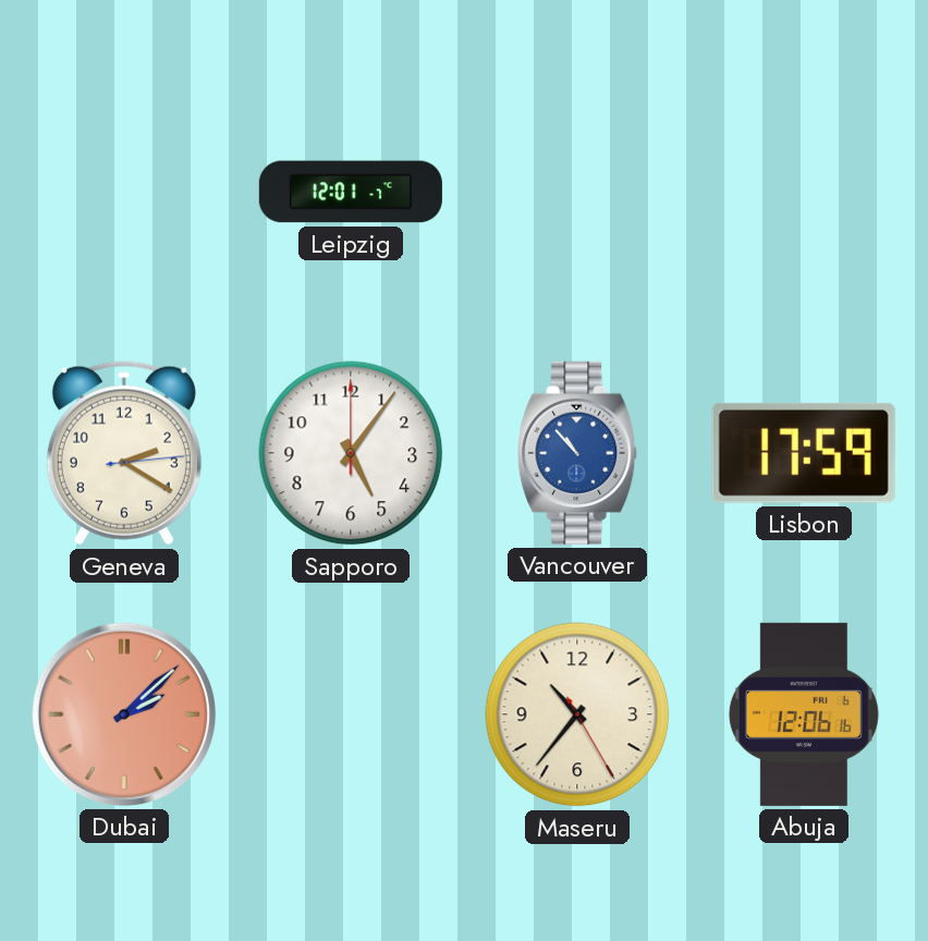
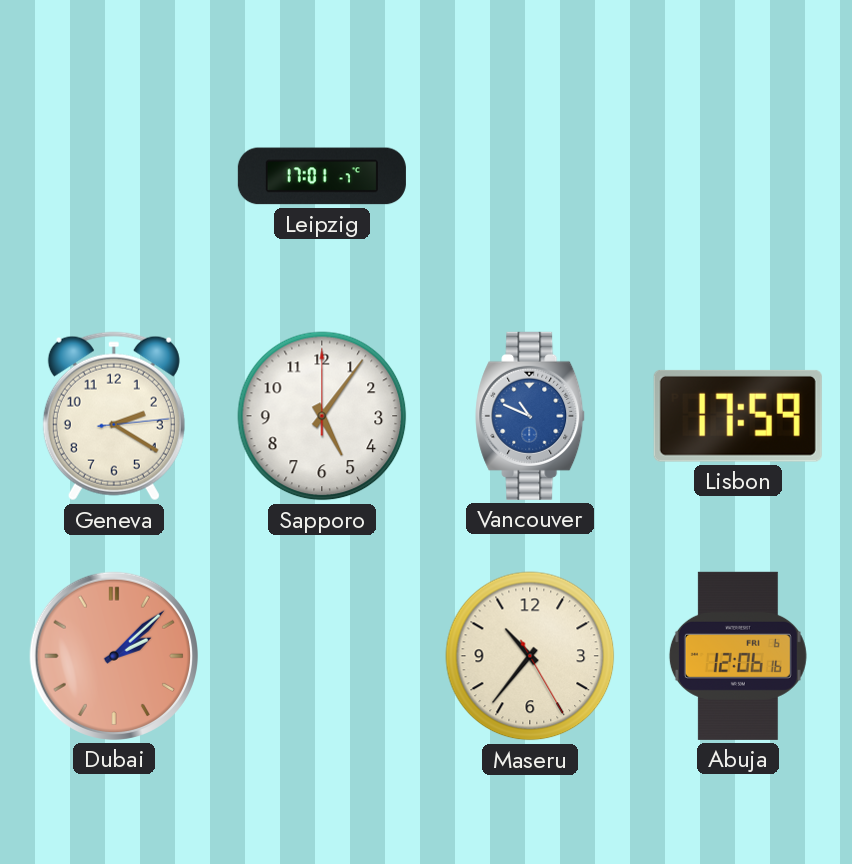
Leipzig: 12:01 -> 17:01 (322, 176)
Vancouver: 10:53 -> 10:49 (531, 416)
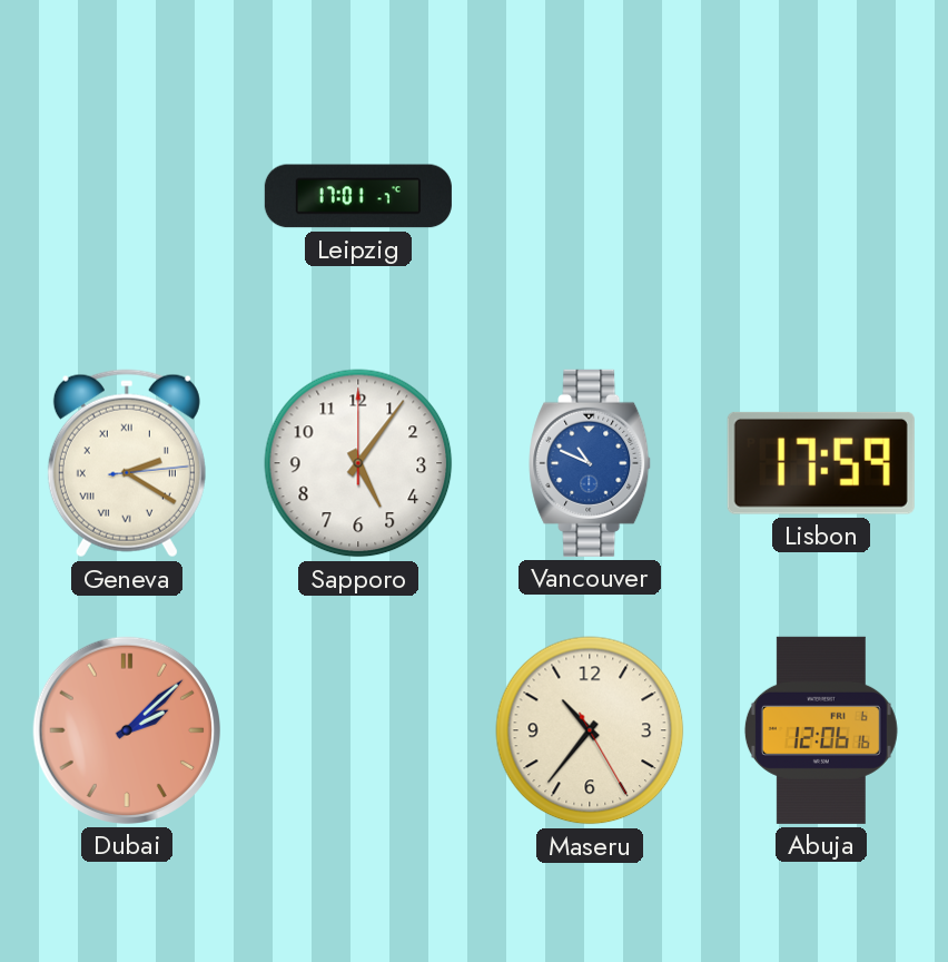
Geneva numerals: Arabic -> Roman (127, 463)
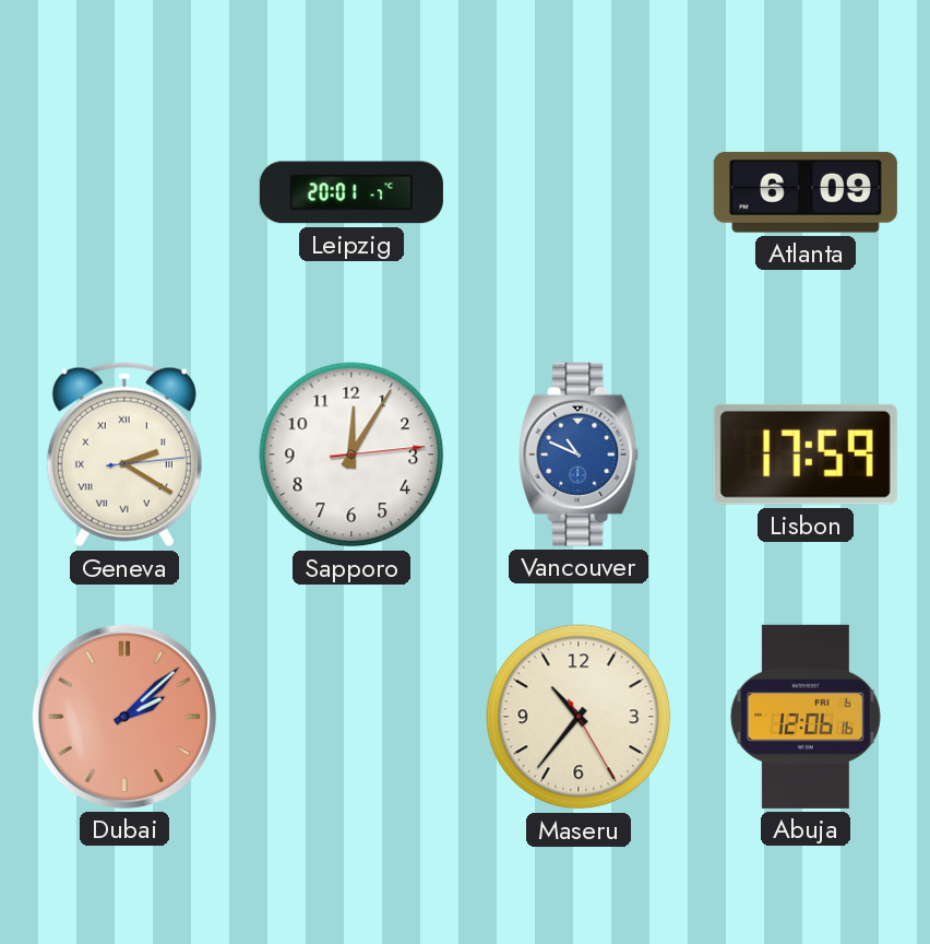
Leipzig: 17:01 -> 20:01 (351, 192)
Atlanta: none -> 6:09 (806, 192)
Sapporo: 5:06 -> 12:05 (351, 455)
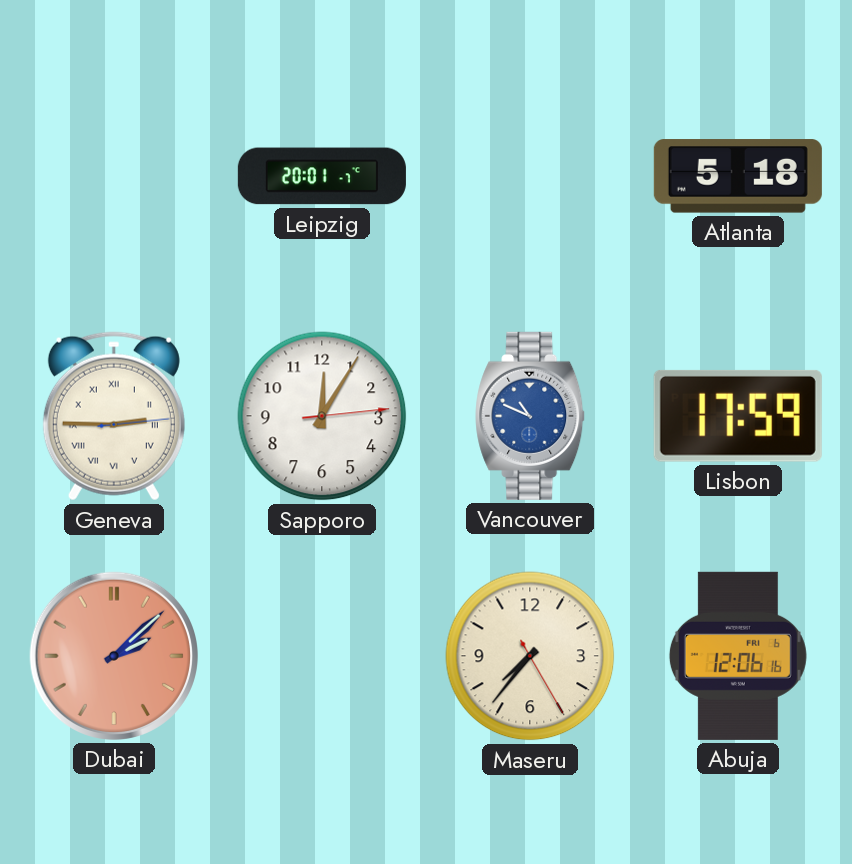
Atlanta: 6:09 -> 5:18 (738, 176)
Geneva: 2:20 -> 2:45 (114, 416)
Maseru: 10:36 -> 7:36 (530, 656)
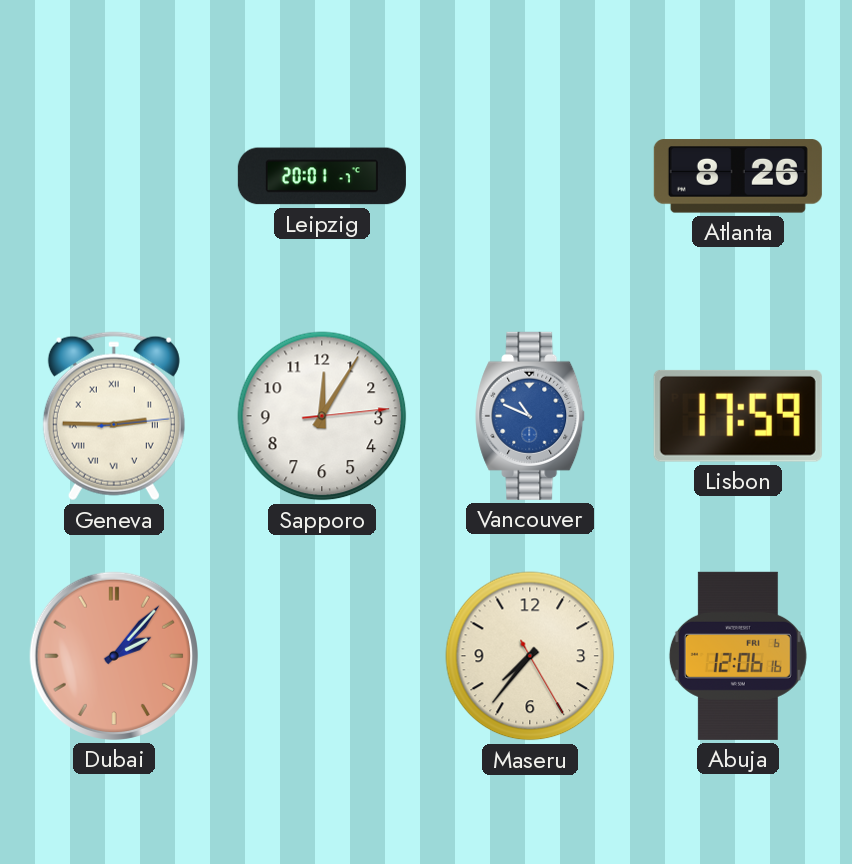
Atlanta: 5:18 -> 8:26 (738, 176)
Dubai: 2:08 -> 2:07 (114, 656)
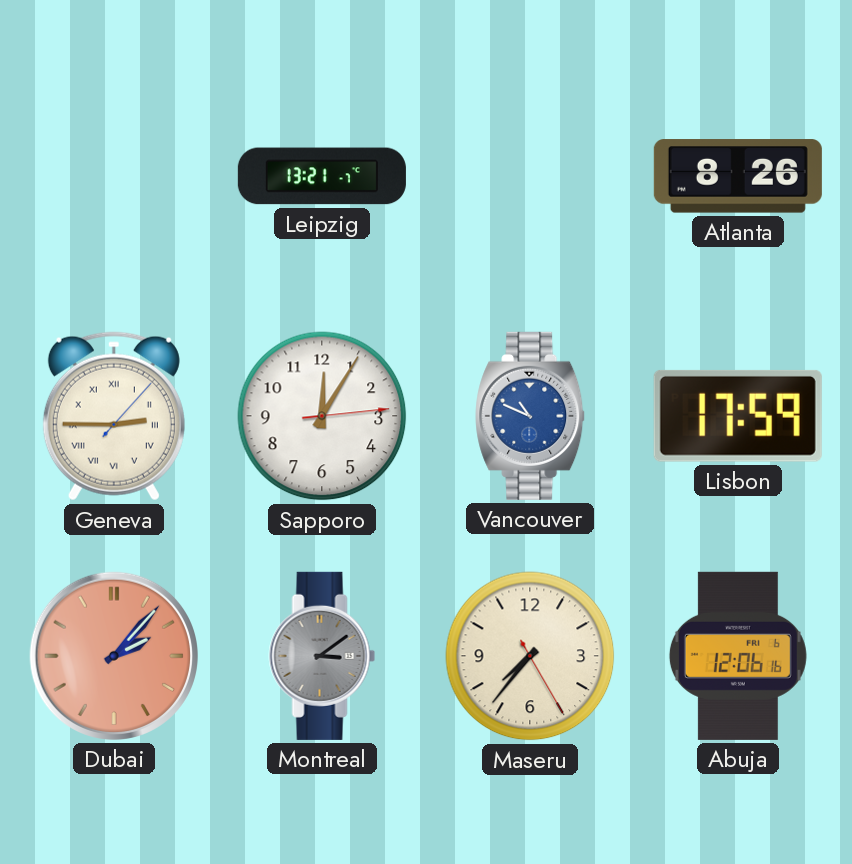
Leipzig: 20:01 -> 13:21 (322, 176)
Geneva: 2:45:14 -> 2:45:07 (114, 416)
Montreal: none -> 3:09 (322, 656)
